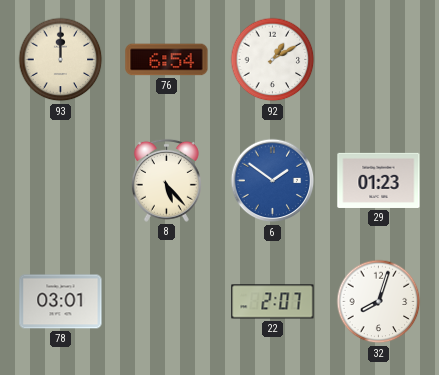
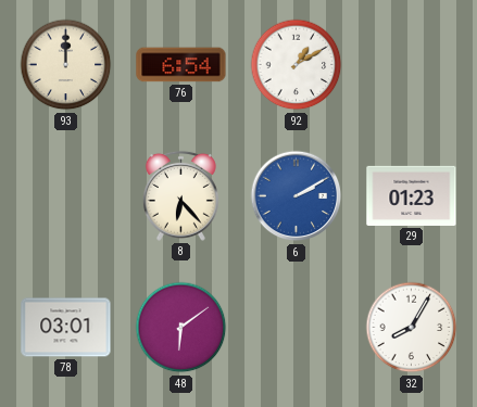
8: 5:23 -> 6:23 (180, 195)
6: 1:51 -> 2:10 (297, 196)
48: none -> 6:09 (181, 328)
22: 2:07 -> none (273, 302)
32: 8:03 -> 8:05 (412, 328)
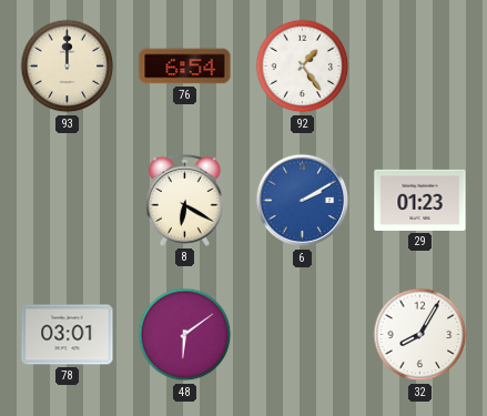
92: 1:10 -> 1:24 (303, 67)
8: 6:23 -> 6:20 (184, 200)
